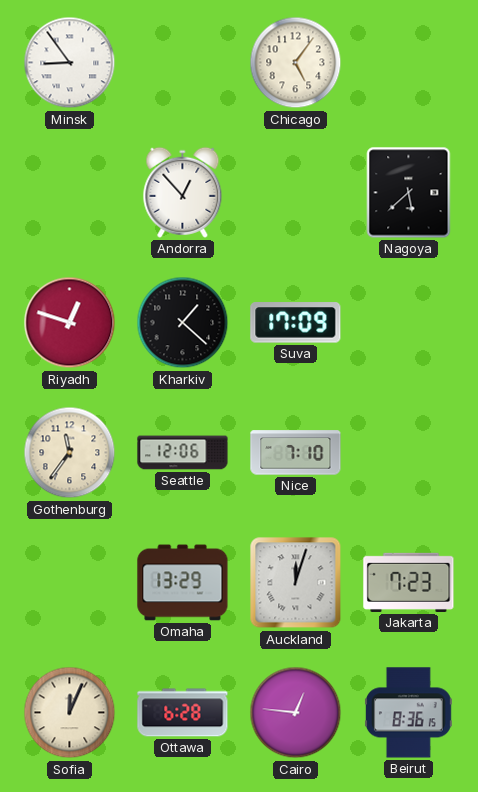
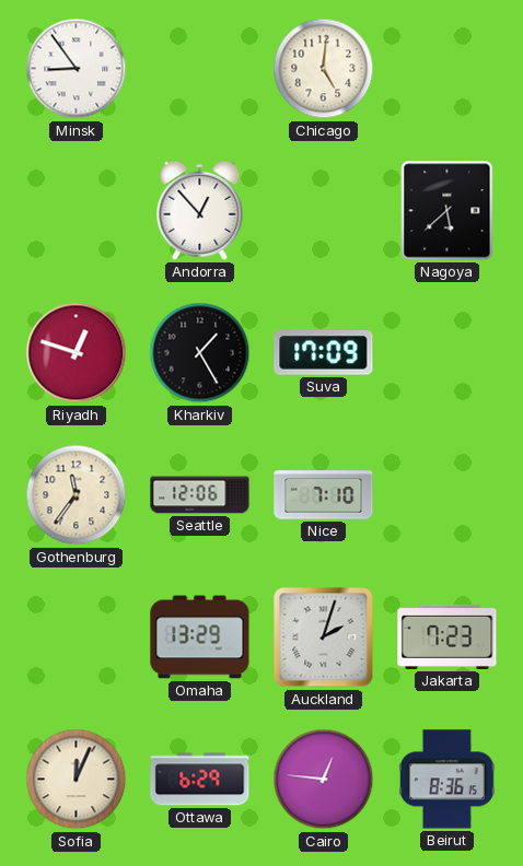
Chicago: 5:06 -> 5:01 (324, 69)
Kharkiv: 1:22 -> 1:25 (200, 353)
Auckland: 12:03 -> 2:03 (324, 637)
Ottawa: 6:28 -> 6:29 (200, 780)
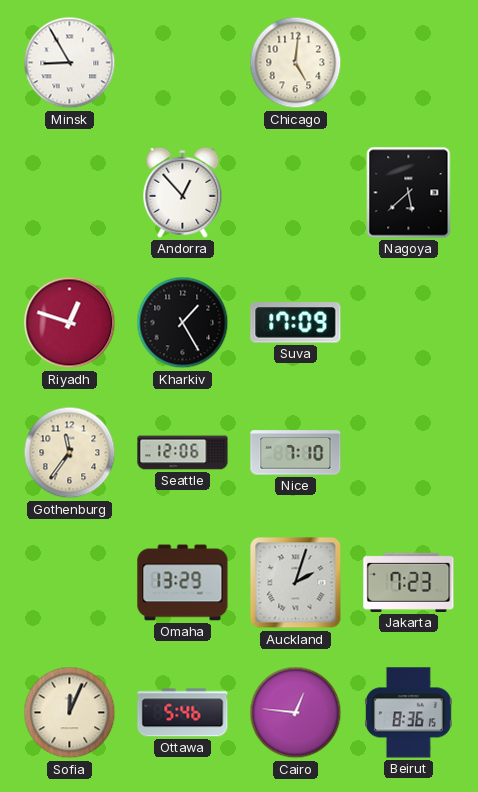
Minsk: 8:54 -> 8:55 (70, 63)
Ottawa: 6:29 -> 5:46 (183, 713)
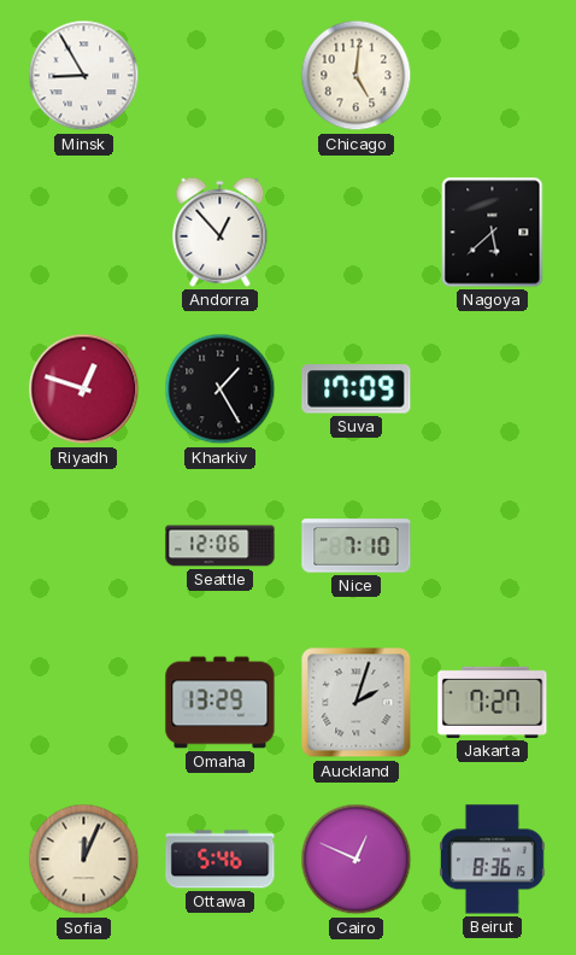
Gothenburg: 11:36 -> none (70, 453)
Jakarta: 7:23 -> 7:27 (493, 702)
Cairo: 12:46 -> 12:49 (357, 860)
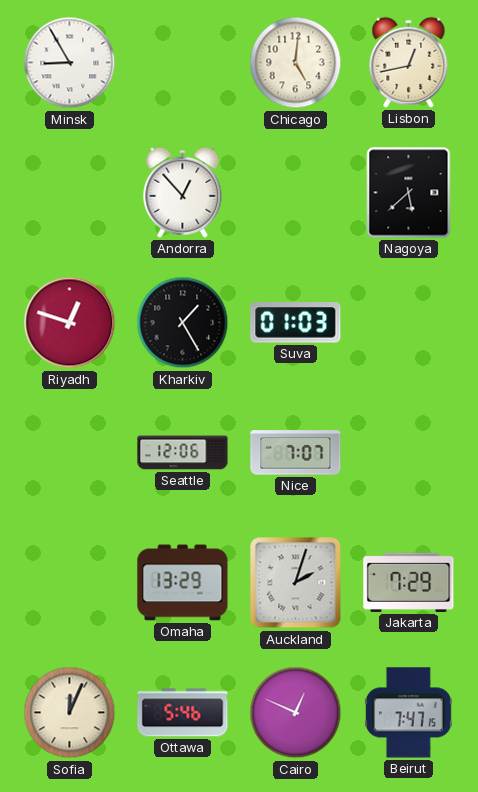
Lisbon: none -> 12:43 (409, 62)
Suva: 17:09 -> 01:03 (296, 323)
Nice: 7:10 -> 7:07 (296, 453)
Jakarta: 7:27 -> 7:29 (409, 582)
Beirut: 8:36 -> 7:47 (408, 713)
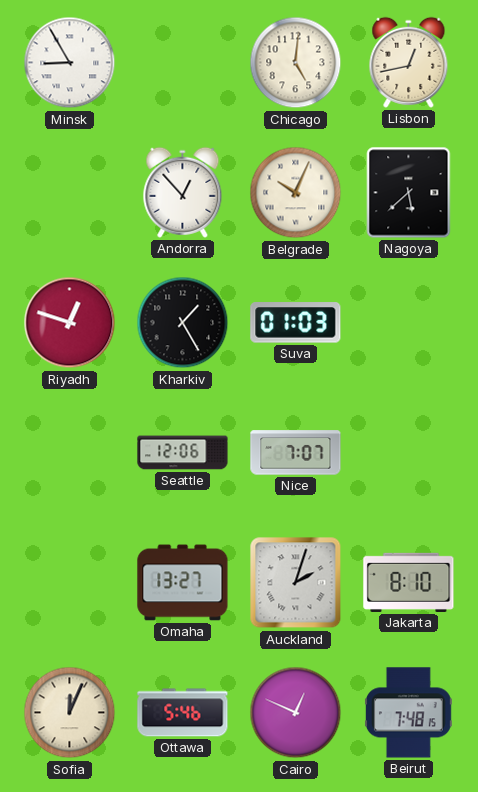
Belgrade: none -> 10:04 (296, 193)
Omaha: 13:29 -> 13:27 (183, 583)
Jakarta: 7:29 -> 8:10 (409, 582)
Beirut: 7:47 -> 7:48 (408, 713)
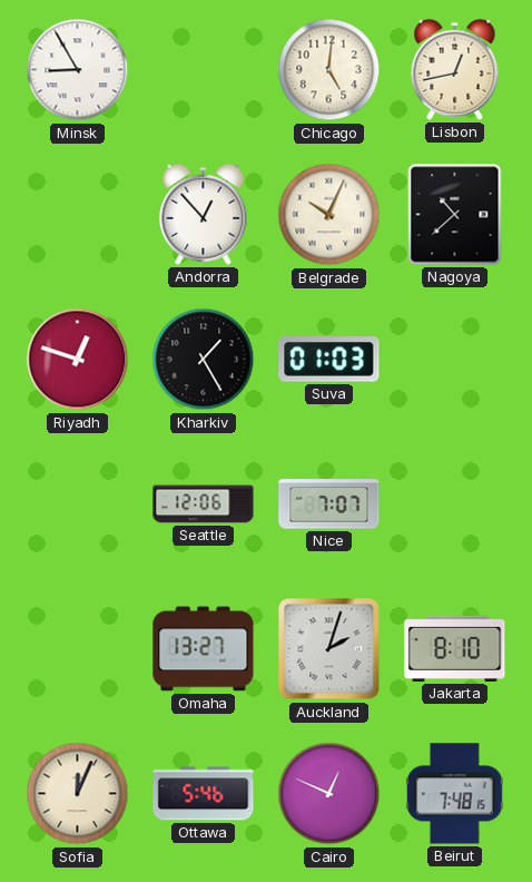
Nagoya: 5:38 -> 10:38 (455, 215)
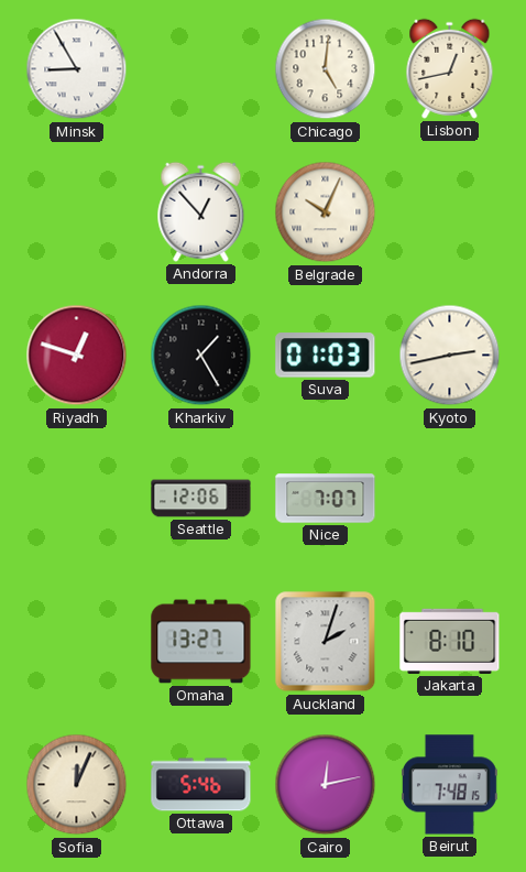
Nagoya: 10:38 -> none (455, 215)
Kyoto: none -> 2:43 (450, 356)
Cairo: 12:49 -> 12:13 (326, 785)
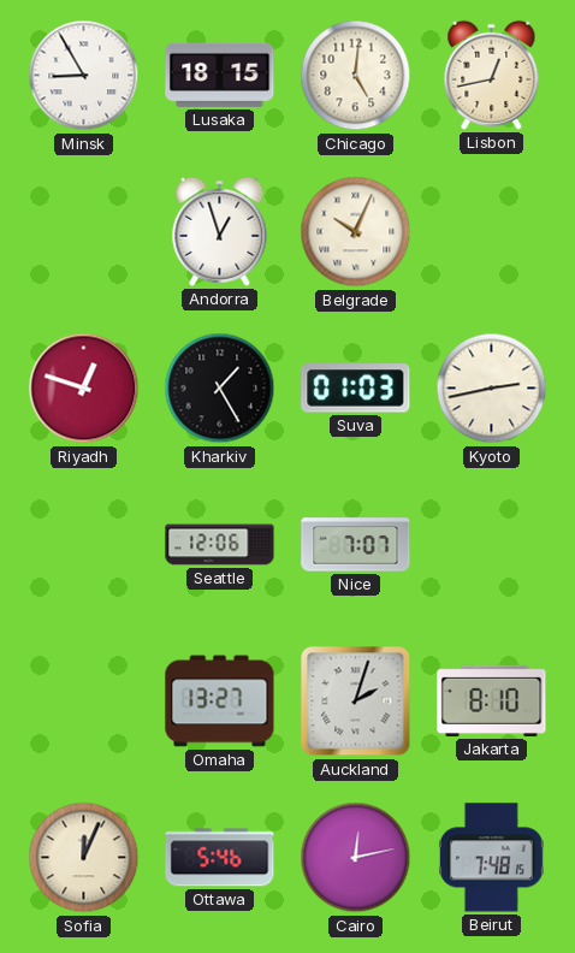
Lusaka: none -> 18:15 (220, 75)
Andorra: 12:53 -> 12:57 (220, 231)
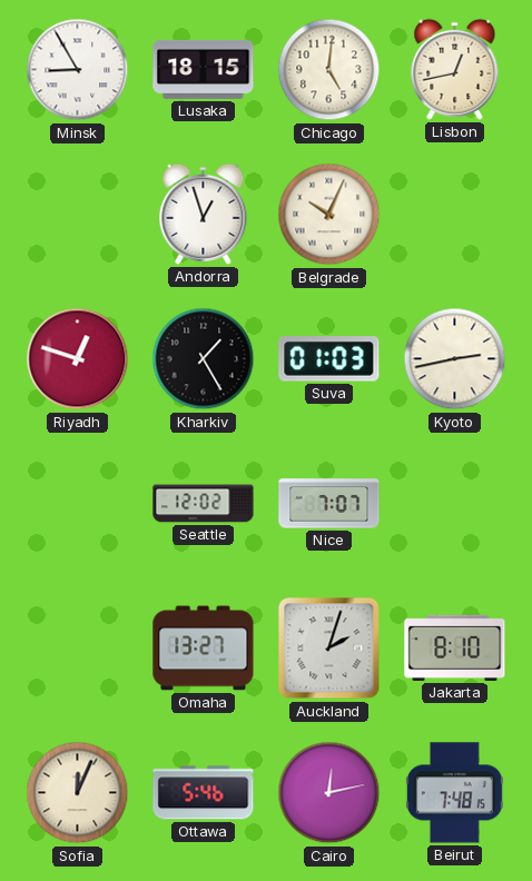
Seattle: 12:06 -> 12:02 (204, 504)
